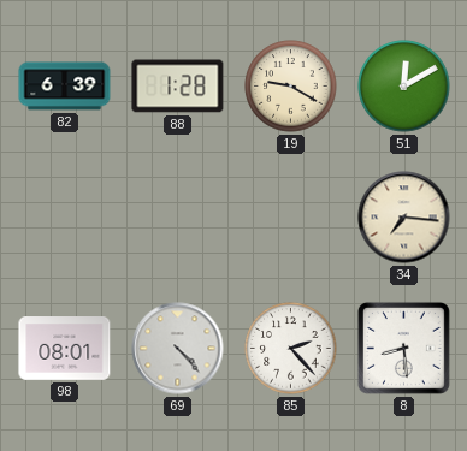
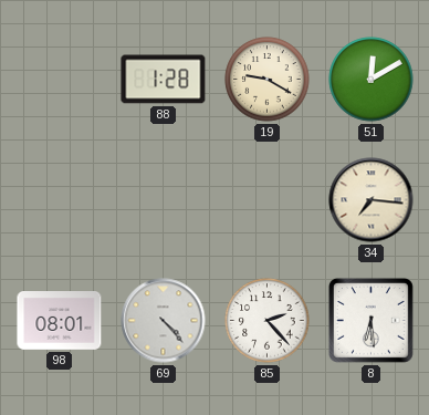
82: 6:39 -> none (65, 87)
8: 8:29 -> 6:29 (370, 320)
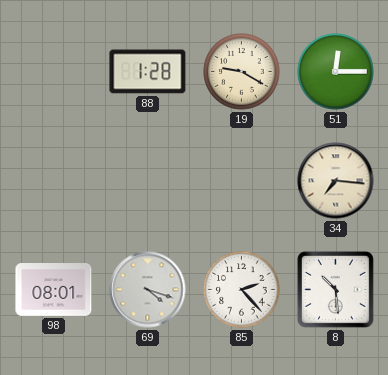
51: 12:10 -> 12:15 (336, 72)
69: 4:23 -> 4:18 (148, 290)
8: 6:29 -> 10:29 (335, 289)
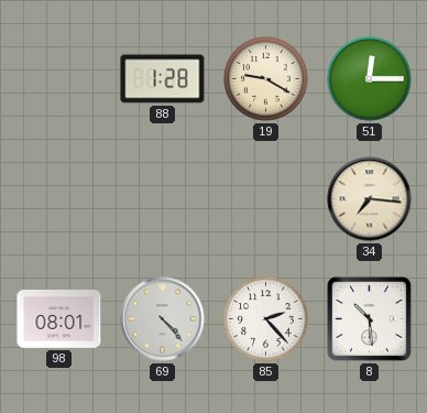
69: 4:18 -> 4:23 (163, 319)
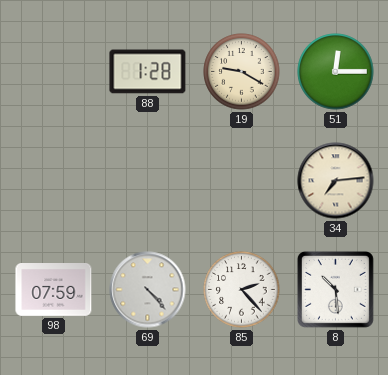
34: 7:16 -> 7:14 (336, 181)
98: 08:01 -> 07:59 (54, 290)
